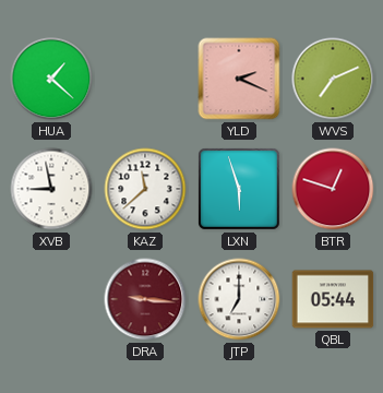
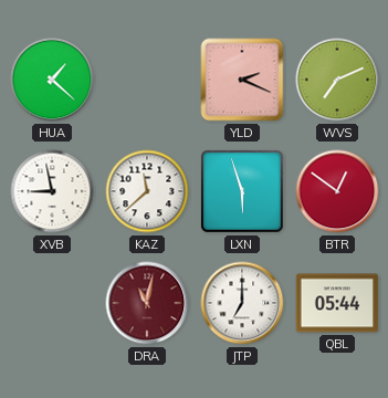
BTR: 12:48 -> 12:51 (337, 191)
DRA: 9:16 -> 11:02 (147, 303)
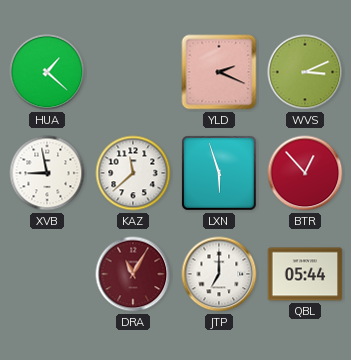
WVS: 7:11 -> 3:11 (305, 72)
BTR: 12:51 -> 12:53 (305, 173)
DRA: 11:02 -> 11:05 (133, 274)
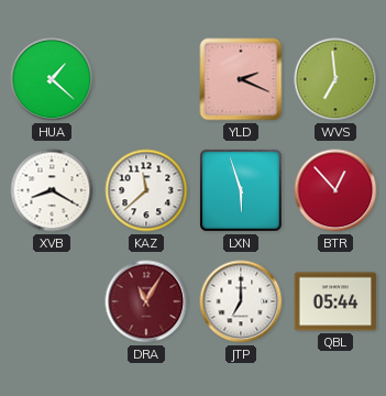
WVS: 3:11 -> 6:59 (335, 79)
XVB: 8:58 -> 8:20 (52, 190)
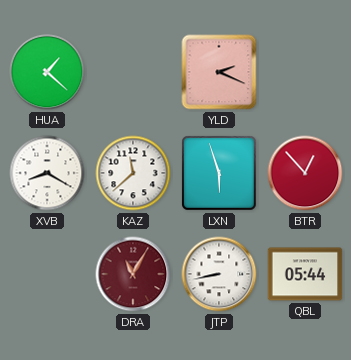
WVS: 6:59 -> none (335, 79)
JTP: 7:00 -> 8:43 (219, 274)
